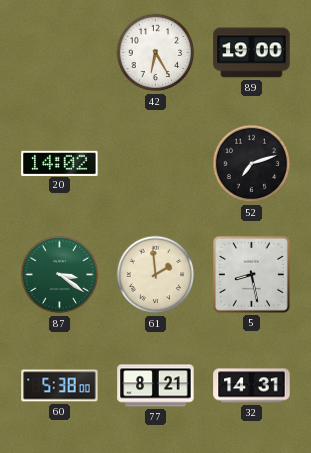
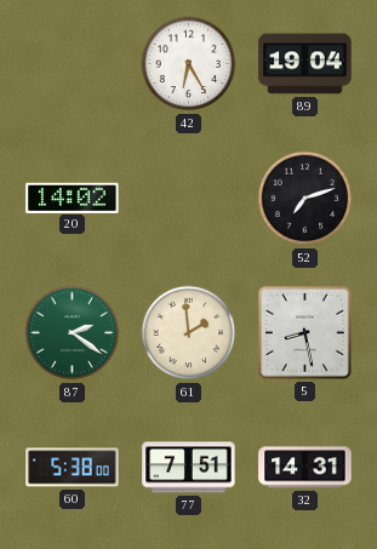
89: 19:00 -> 19:04 (305, 64)
87: 3:21 -> 2:21 (73, 333)
77: 8:21 -> 7:51 (189, 468)
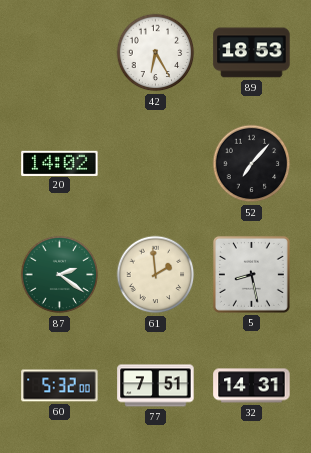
89: 19:04 -> 18:53 (252, 53)
52: 7:12 -> 7:07 (252, 164)
60: 5:38 -> 5:32 (60, 386)
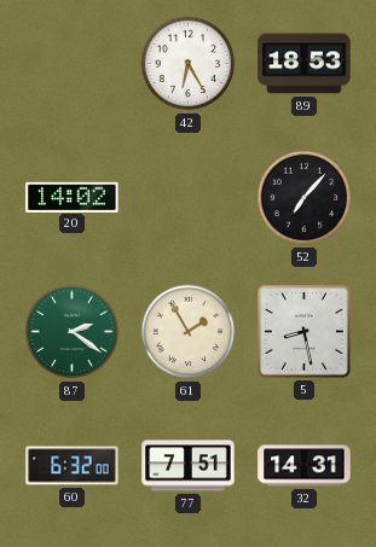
61: 1:59 -> 1:55 (189, 332)
60: 5:32 -> 6:32 (73, 466)
